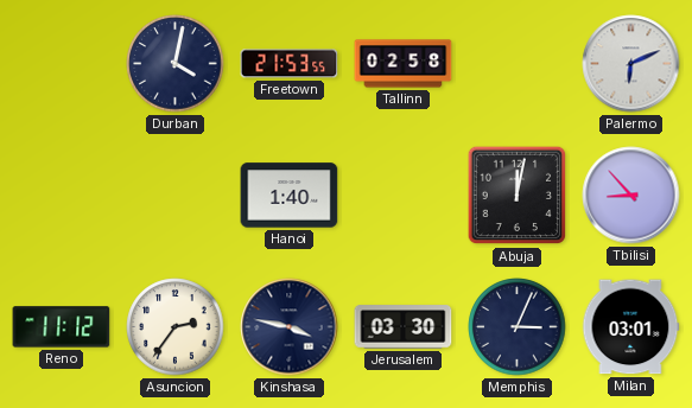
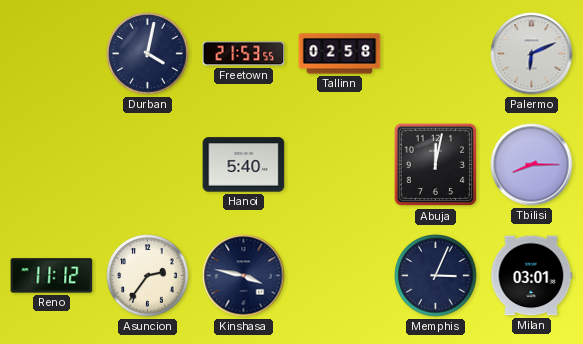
Hanoi: 1:40 -> 5:40 (244, 165)
Tbilisi: 8:53 -> 8:15 (532, 165)
Jerusalem: 03:30 -> none (404, 327)
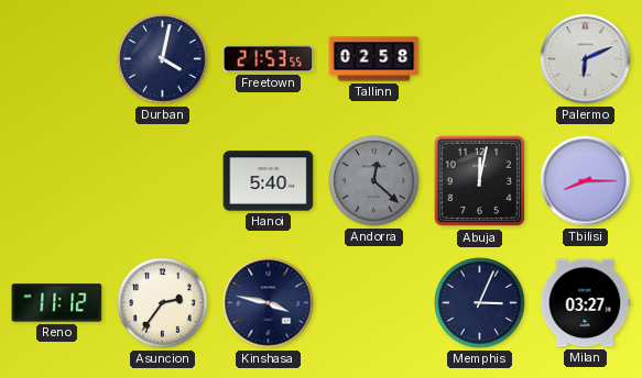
Andorra: none -> 12:22 (374, 181)
Milan: 03:01 -> 03:27 (585, 303)
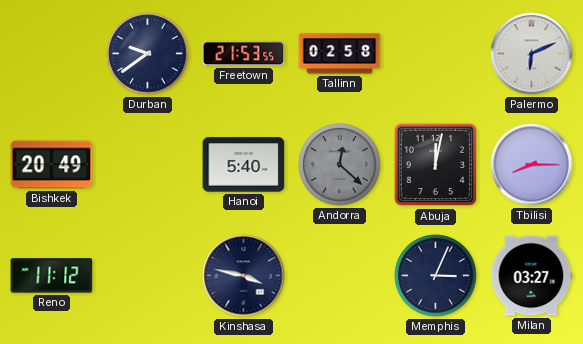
Durban: 4:02 -> 9:39 (148, 54)
Bishkek: none -> 20:49 (52, 165)
Asuncion: 2:36 -> none (163, 303)
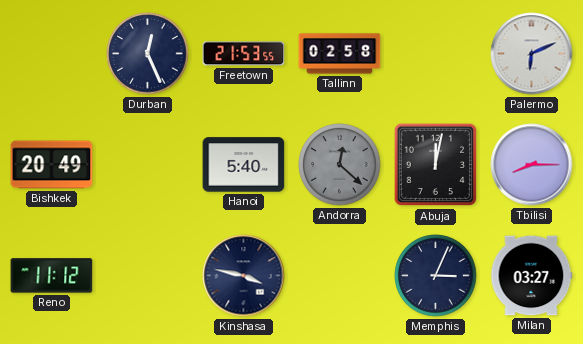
Durban: 9:39 -> 12:26 (148, 54)
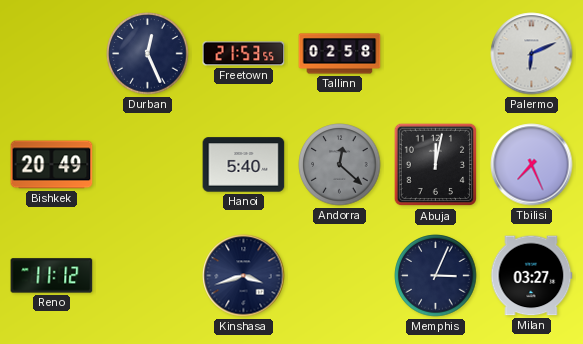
Tbilisi: 8:15 -> 7:26 (532, 165)
Kinshasa: 3:47 -> 3:42 (244, 276)
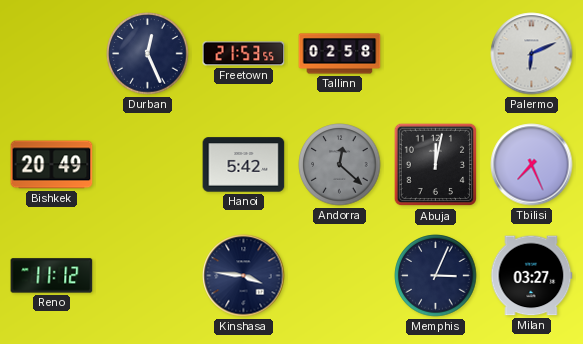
Hanoi: 5:40 -> 5:42 (244, 165)
Kinshasa: 3:42 -> 3:46 (244, 276)
